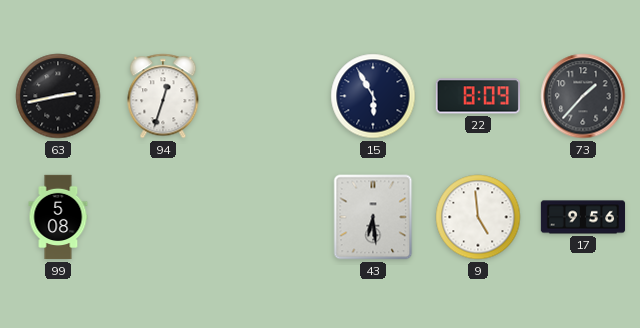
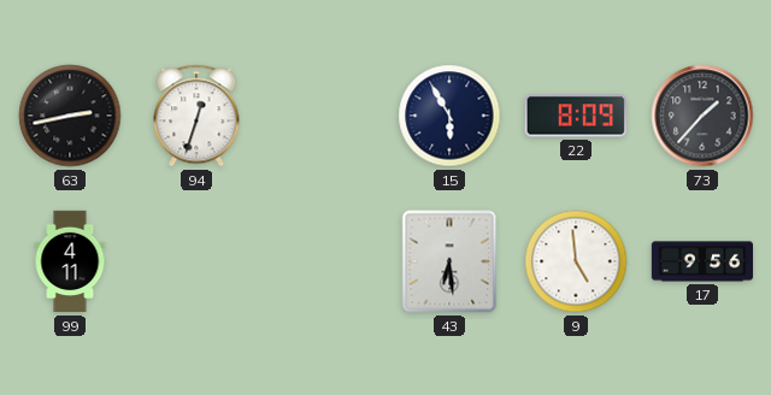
99: 5:08 -> 4:11 (70, 261)
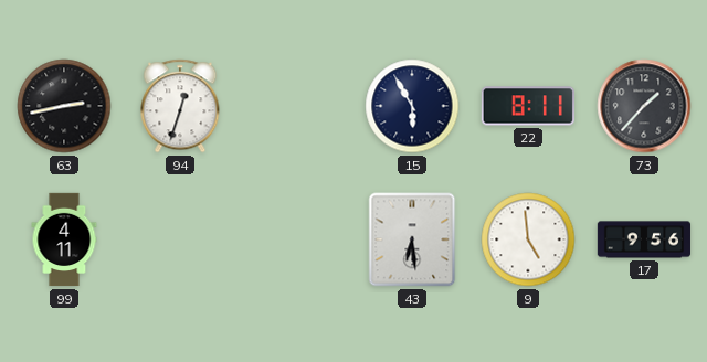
22: 8:09 -> 8:11 (527, 106)
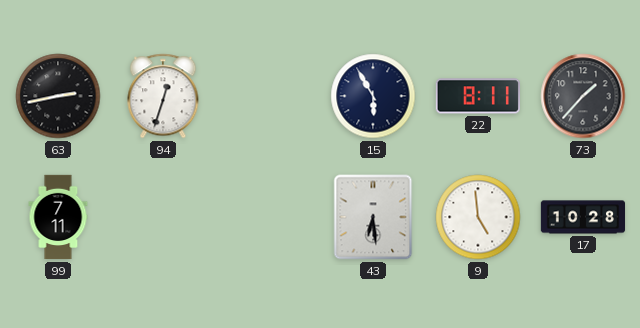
99: 4:11 -> 7:11 (58, 217)
17: 9:56 -> 10:28 (583, 217)
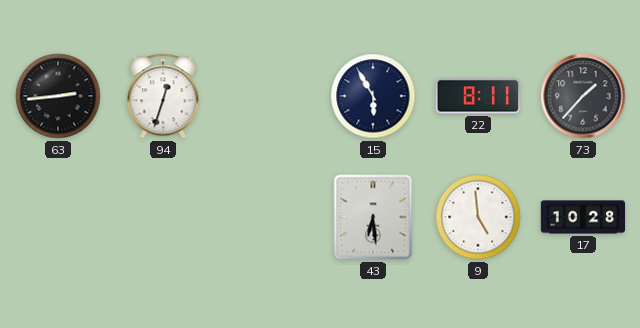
63: 2:43 -> 2:44 (58, 96)
99: 7:11 -> none (58, 217)
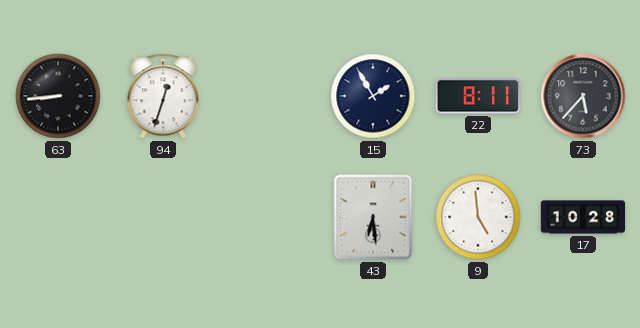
63: 2:44 -> 8:44 (58, 96)
15: 5:55 -> 1:55 (373, 96)
73: 1:37 -> 5:37 (583, 96)
